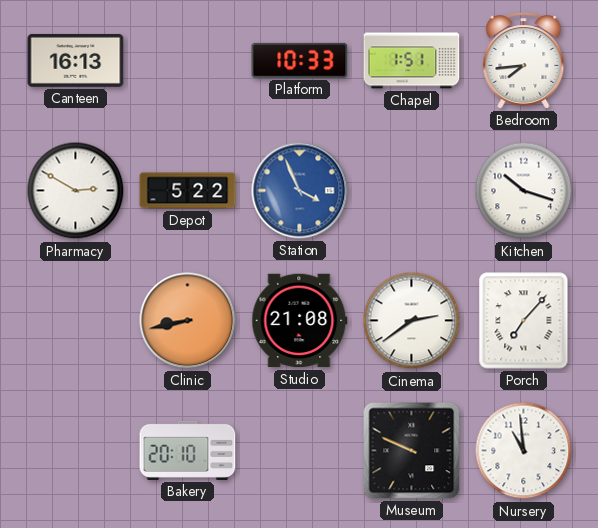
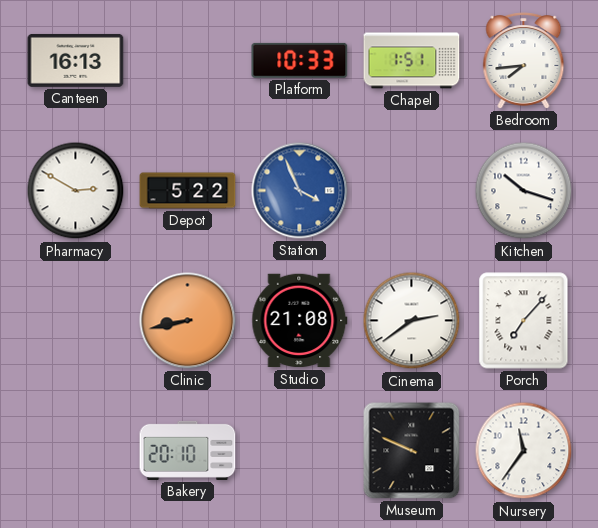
Nursery: 10:59 -> 11:36 (524, 451)
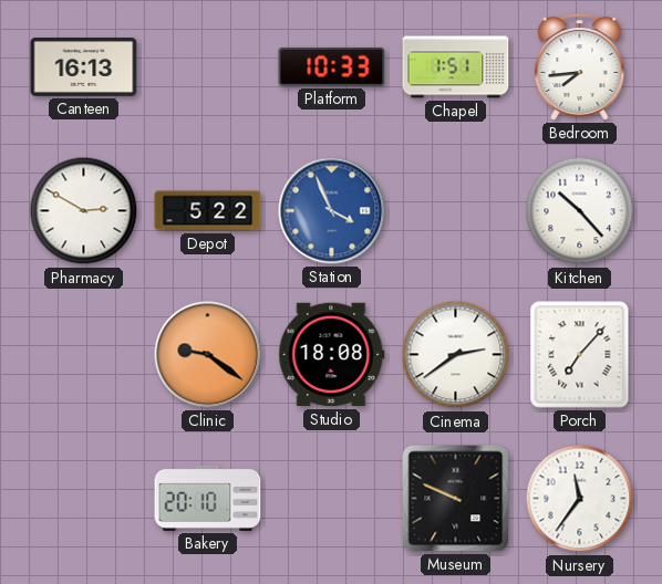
Kitchen: 10:18 -> 10:23 (580, 211)
Clinic: 8:43 -> 9:21 (208, 355)
Studio: 21:08 -> 18:08 (332, 355)
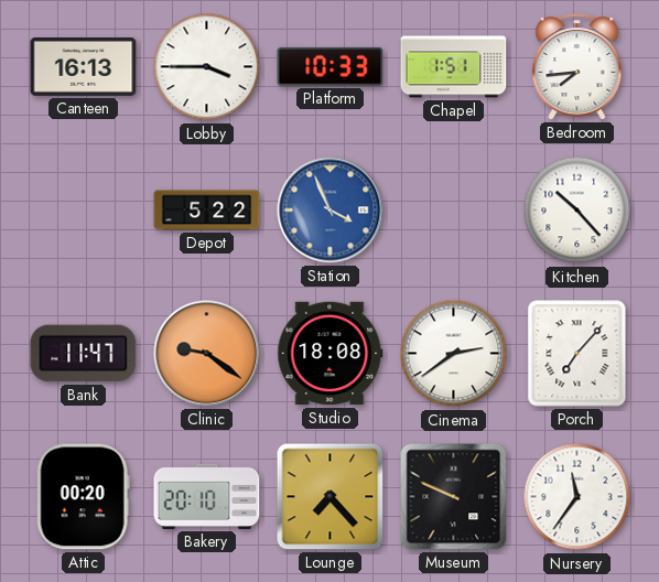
Lobby: none -> 3:45 (207, 67)
Pharmacy: 2:50 -> none (84, 211)
Bank: none -> 11:47 (84, 354)
Attic: none -> 00:20 (83, 497)
Lounge: none -> 7:23 (331, 497)
